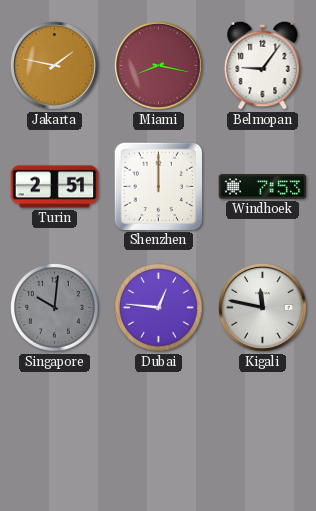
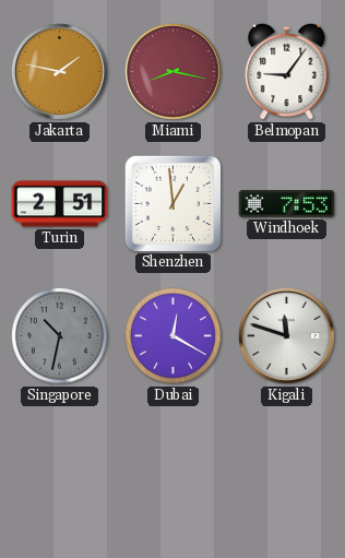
Shenzhen: 12:00 -> 12:59 (172, 203)
Singapore: 10:01 -> 10:32 (60, 336)
Dubai: 12:46 -> 12:20 (174, 336)
Kigali: 11:47 -> 11:48 (287, 336)
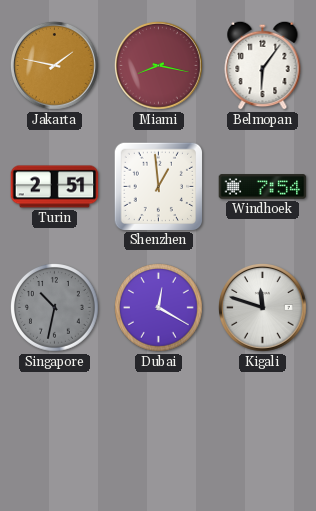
Belmopan: 9:06 -> 6:06 (263, 65)
Windhoek: 7:53 -> 7:54 (263, 187)
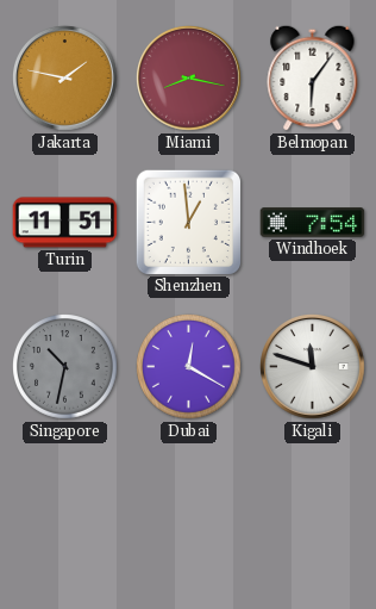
Turin: 2:51 -> 11:51 (65, 223)
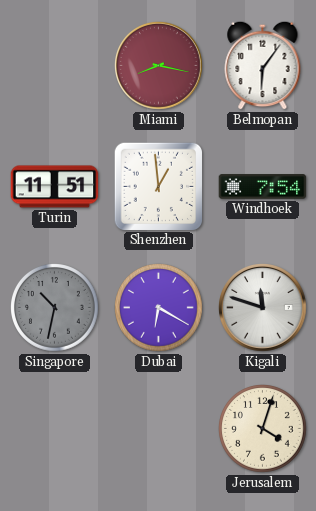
Jakarta: 1:47 -> none (65, 79)
Dubai: 12:20 -> 6:20 (159, 308)
Jerusalem: none -> 4:03 (263, 429)
